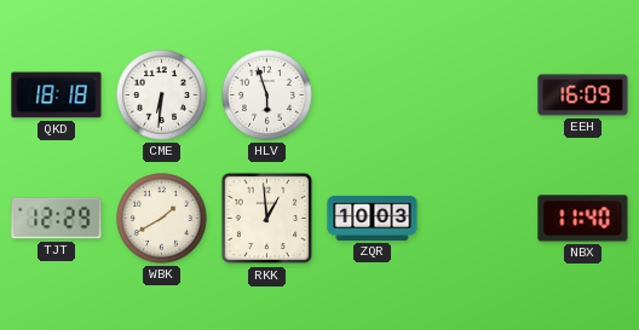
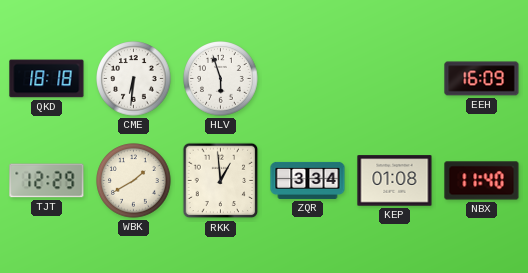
ZQR: 10:03 -> 3:34 (308, 180)
KEP: none -> 01:08 (395, 181)
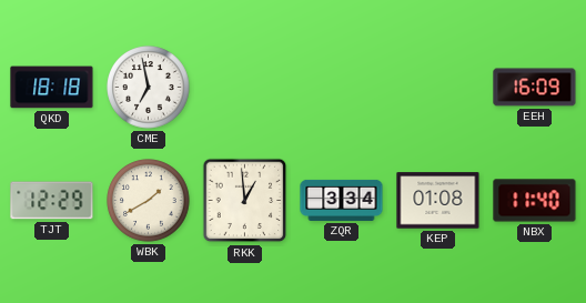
CME: 6:31 -> 6:58 (149, 88)
HLV: 5:57 -> none (221, 79)
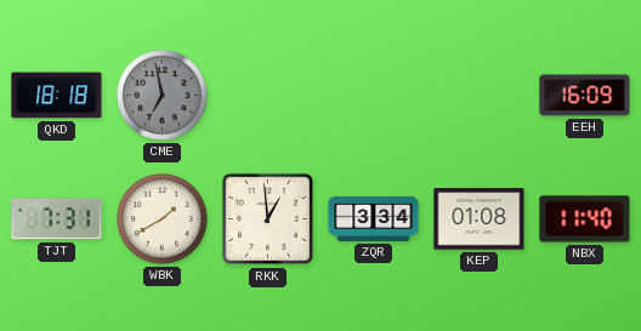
CME dial: white -> grey (163, 96)
TJT: 12:29 -> 7:31 (57, 219)
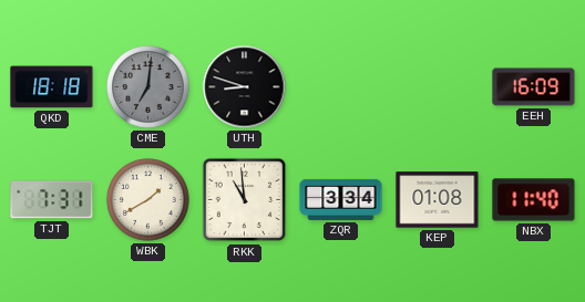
CME: 6:58 -> 7:01 (148, 87)
UTH: none -> 8:48 (245, 87)
RKK: 12:59 -> 10:59 (245, 200)
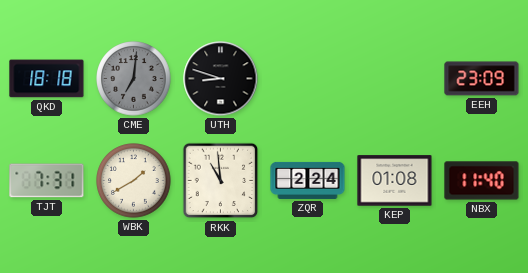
EEH: 16:09 -> 23:09 (482, 79)
ZQR: 3:34 -> 2:24 (308, 180)
